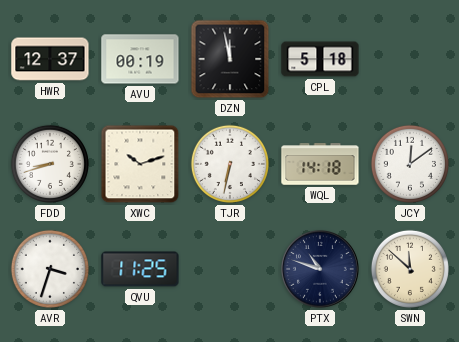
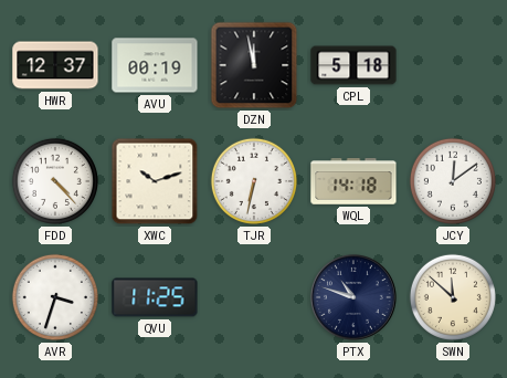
FDD: 8:42 -> 4:23 (55, 181)
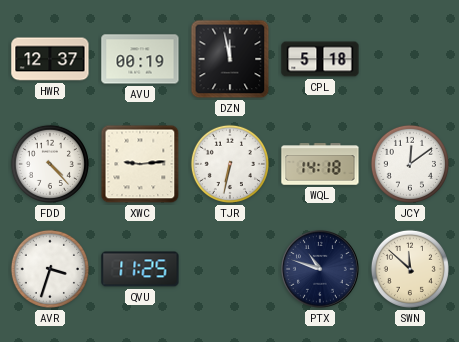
XWC: 10:12 -> 9:14 (140, 164)
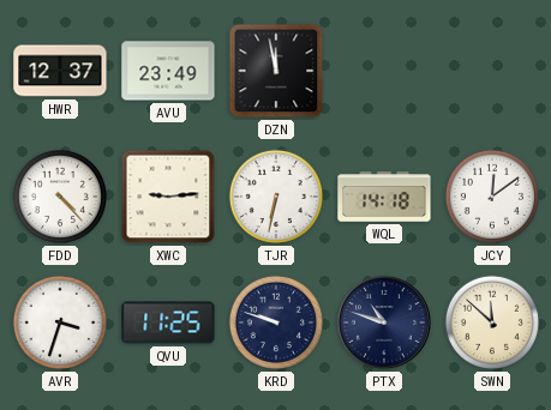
AVU: 00:19 -> 23:49 (168, 71)
CPL: 5:18 -> none (320, 59)
KRD: none -> 9:48 (276, 322)
